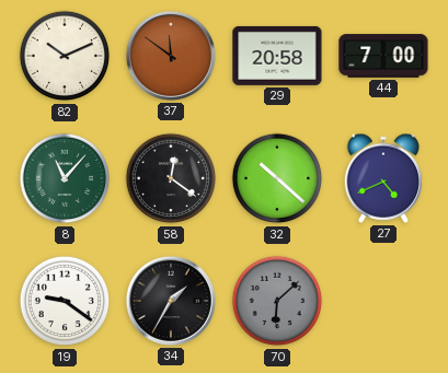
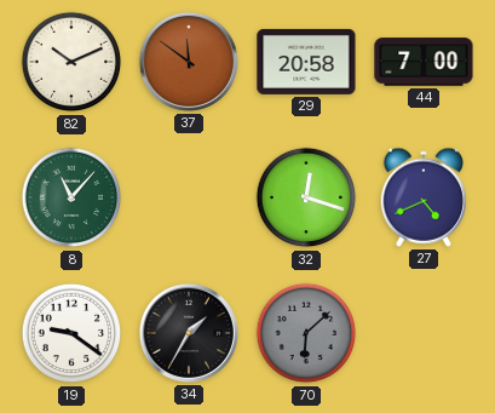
58: 12:21 -> none (171, 178)
32: 10:22 -> 12:18 (306, 197)
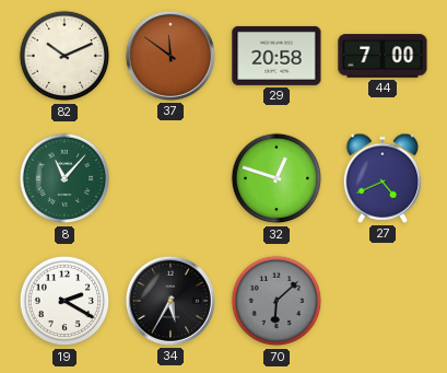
32: 12:18 -> 12:48 (277, 178)
19: 9:21 -> 2:20 (64, 301)
34: 1:35 -> 5:35 (170, 301)
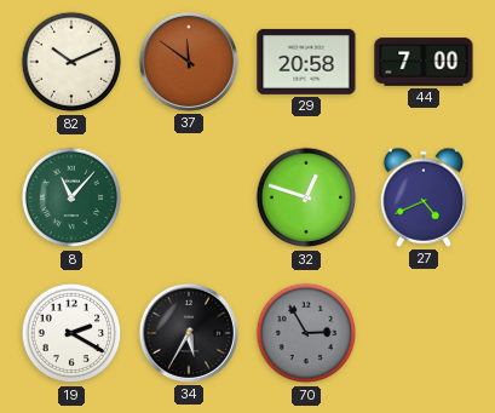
70: 6:08 -> 2:55 (306, 333)
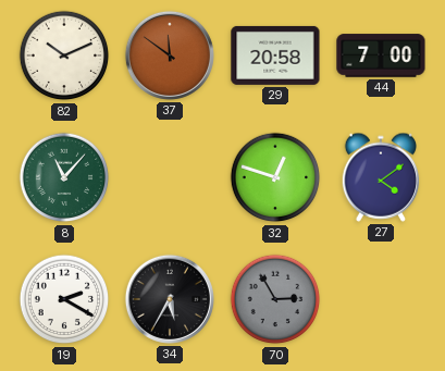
27: 4:41 -> 4:09 (380, 177)
